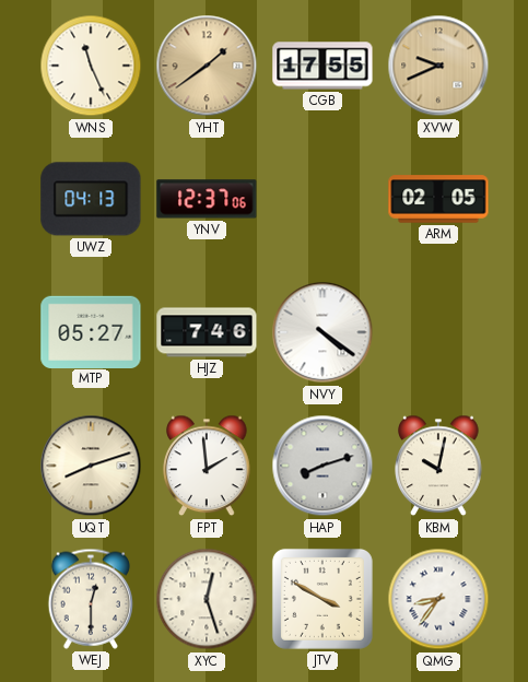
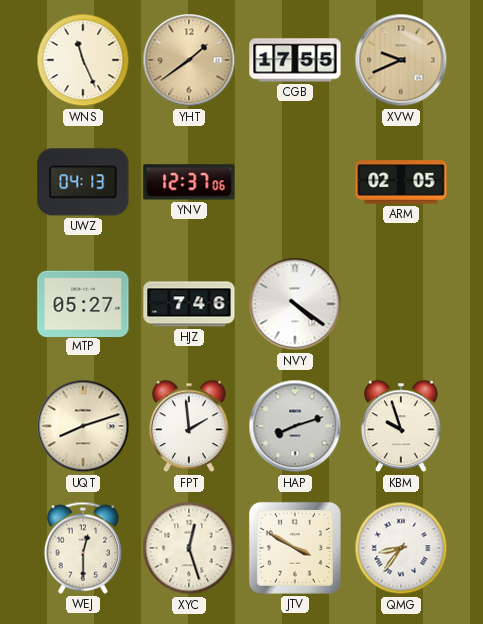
KBM: 10:02 -> 9:57 (401, 426)
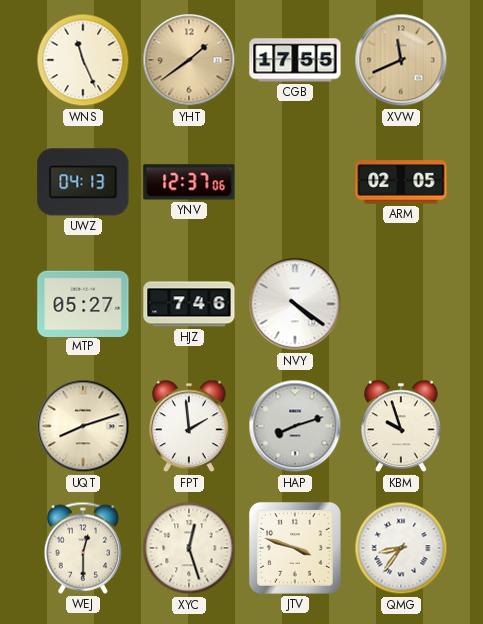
XVW: 9:41 -> 11:41 (401, 60)
JTV: 3:50 -> 3:48 (295, 548)
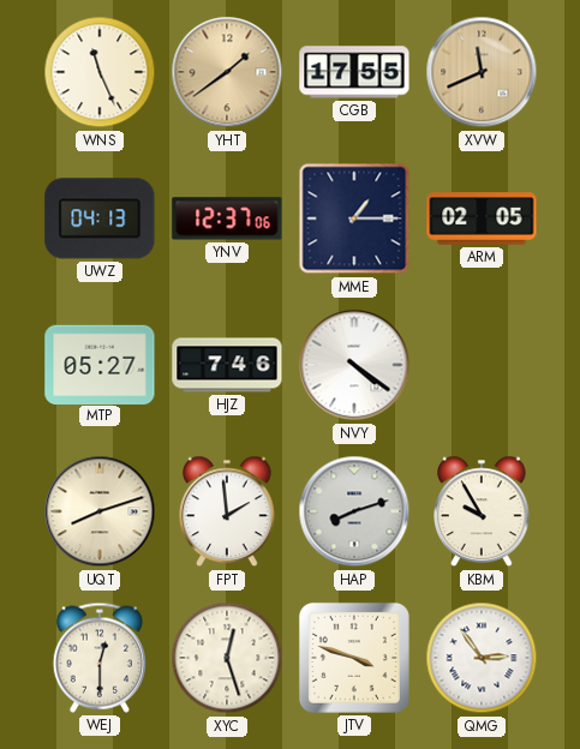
MME: none -> 1:15 (354, 218)
KBM: 9:57 -> 9:55 (482, 511)
QMG: 8:36 -> 2:54 (482, 658)
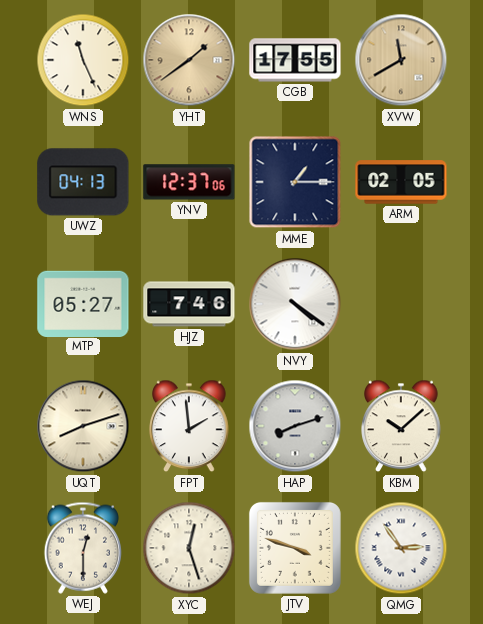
XVW: 11:41 -> 11:40 (401, 60)
KBM: 9:55 -> 10:08 (401, 426)
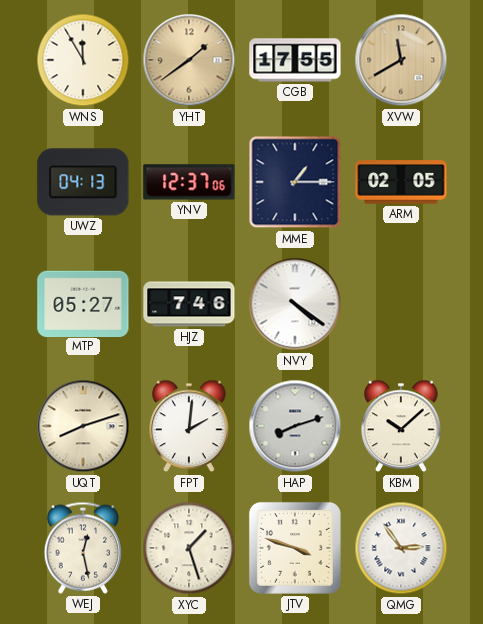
WNS: 11:26 -> 11:55 (83, 60)
FPT: 1:59 -> 2:01 (189, 426)
WEJ: 12:30 -> 12:28 (83, 548)
XYC: 12:27 -> 1:27 (189, 548)
